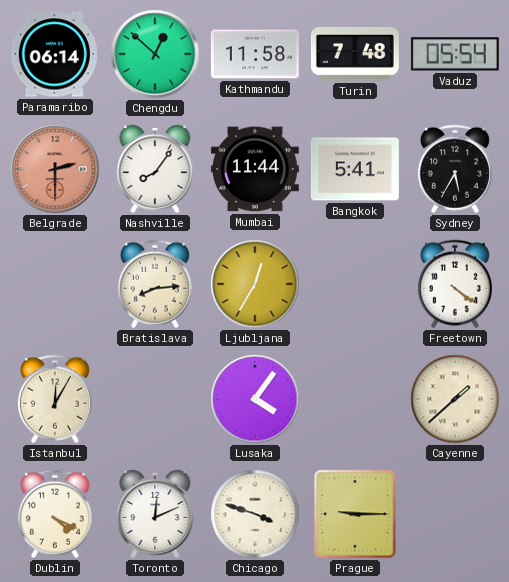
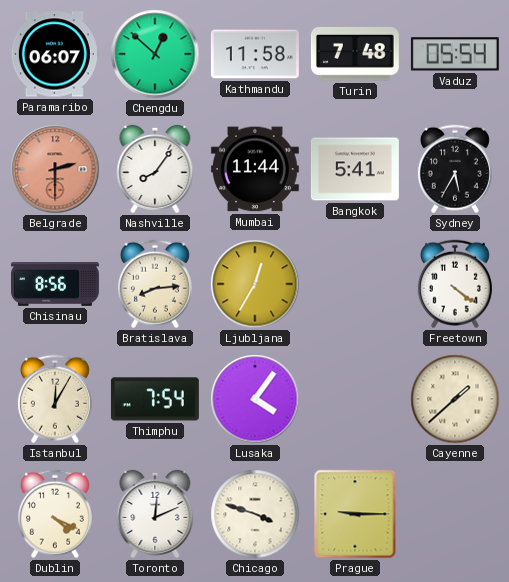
Paramaribo: 06:14 -> 06:07 (55, 54)
Chisinau: none -> 8:56 (55, 285)
Thimphu: none -> 7:54 (155, 399)
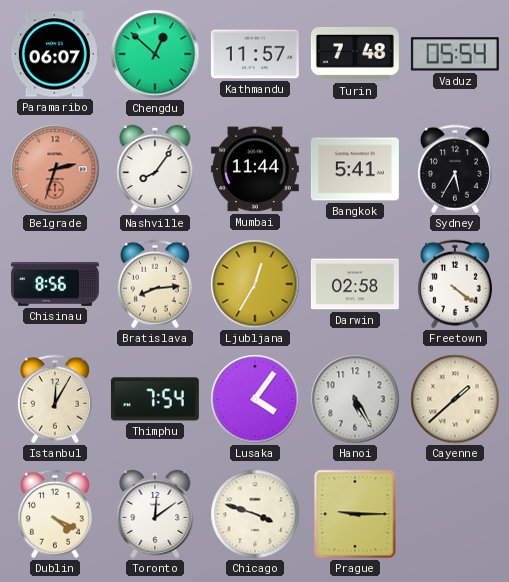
Kathmandu: 11:58 -> 11:57 (255, 54)
Belgrade: 2:30 -> 2:33 (55, 169)
Darwin: none -> 02:58 (355, 284)
Hanoi: none -> 5:25 (355, 399)
Toronto: 12:11 -> 12:09 (155, 514)
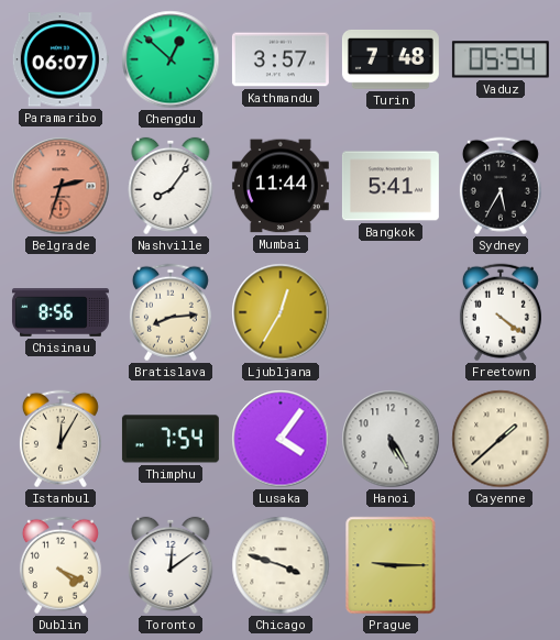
Kathmandu: 11:57 -> 3:57 (281, 59)
Darwin: 02:58 -> none (355, 284)
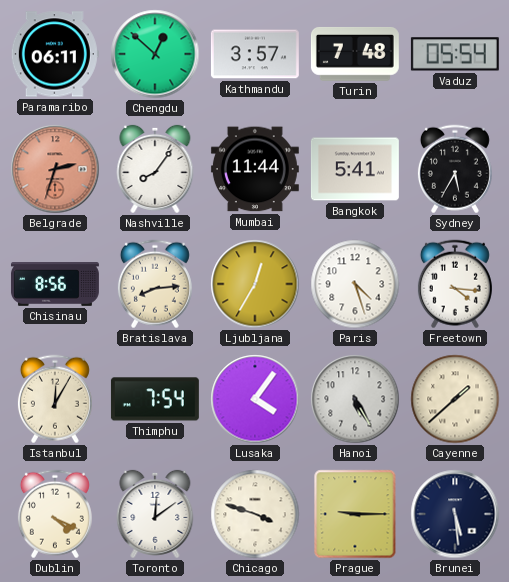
Paramaribo: 06:07 -> 06:11 (55, 54)
Paris: none -> 4:27 (355, 284)
Freetown: 4:21 -> 4:16 (455, 284)
Brunei: none -> 5:29 (455, 514)
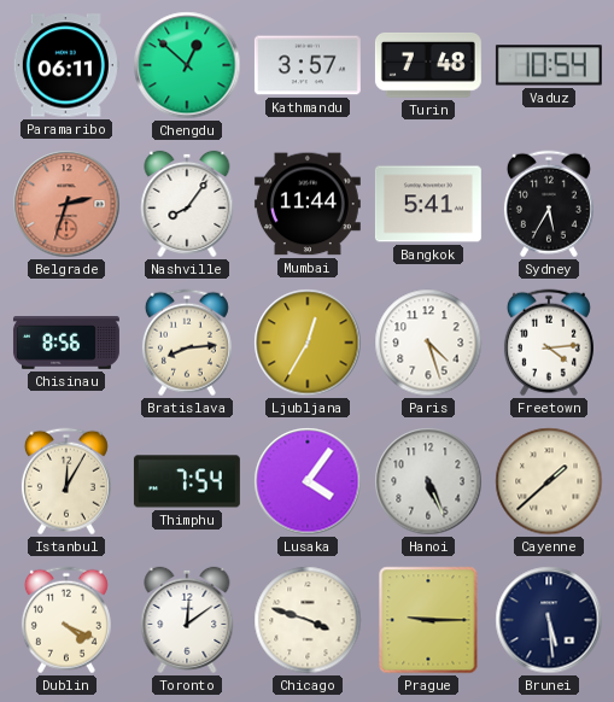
Vaduz: 05:54 -> 10:54 (549, 65)
Freetown: 4:16 -> 4:14 (549, 343)
Hanoi: 5:25 -> 5:26 (428, 481)
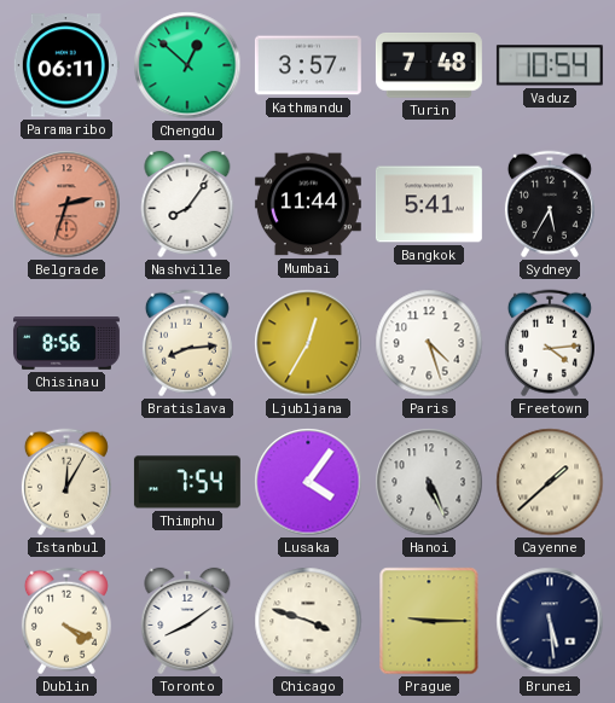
Toronto: 12:09 -> 8:09 (187, 621)
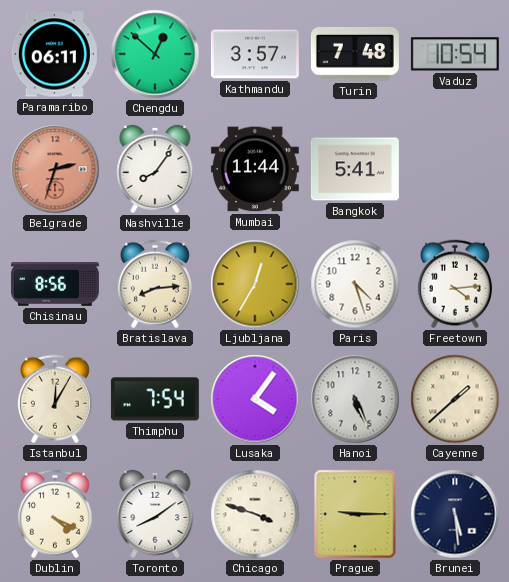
Sydney: 5:35 -> none (550, 204)
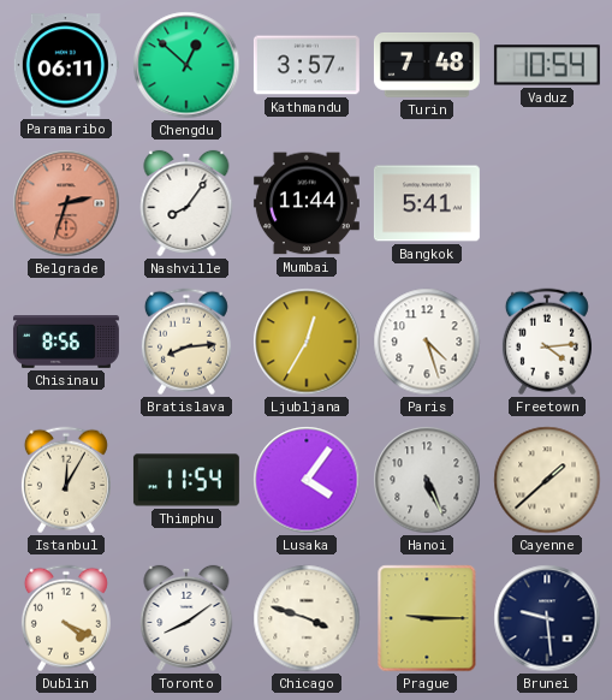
Thimphu: 7:54 -> 11:54 (186, 480)
Brunei: 5:29 -> 9:29 (547, 618)
